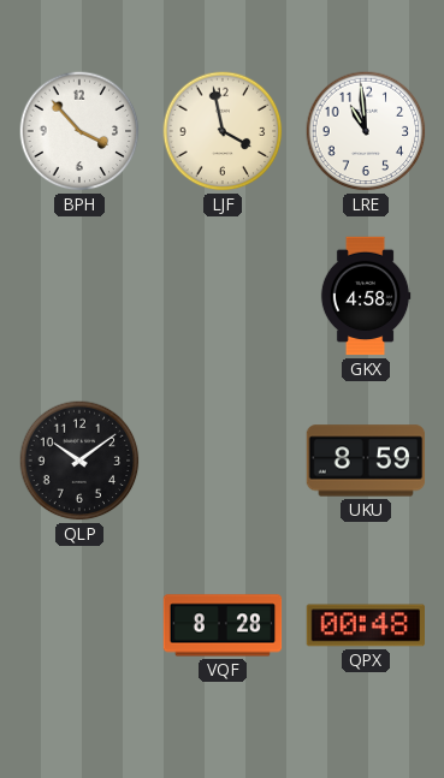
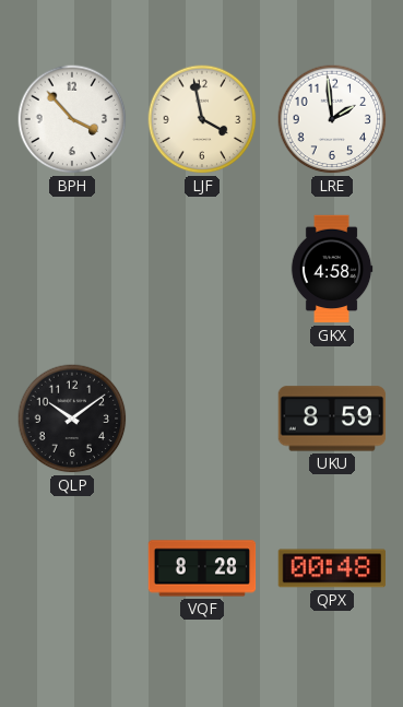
LRE: 10:59 -> 1:59 (332, 119)
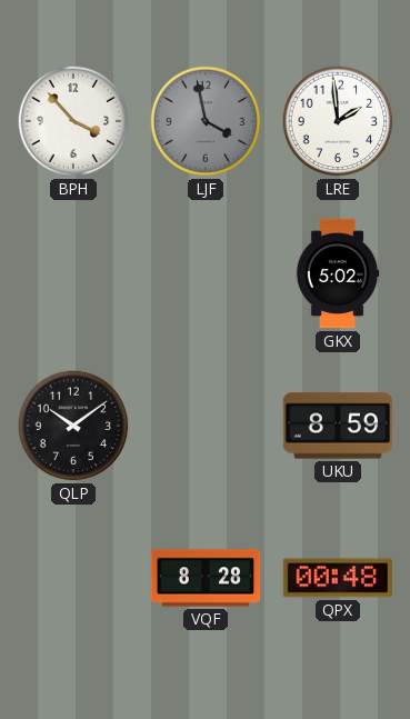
LJF dial: cream -> grey (206, 121)
GKX: 4:58 -> 5:02 (338, 273)
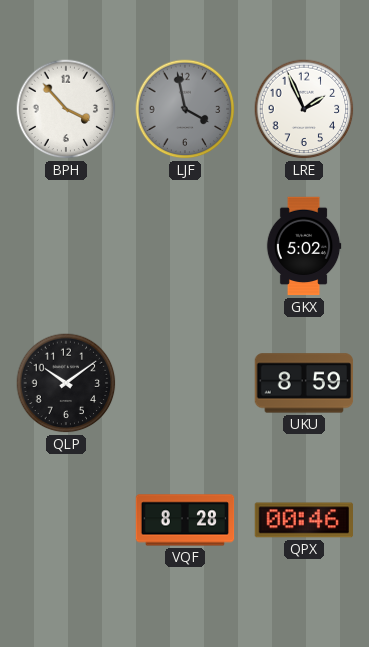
LRE: 1:59 -> 1:56 (304, 109)
QPX: 00:48 -> 00:46 (304, 520)
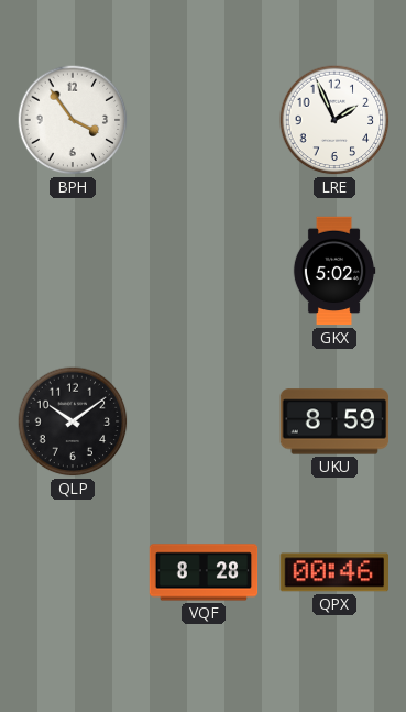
BPH: 3:53 -> 3:54 (73, 120)
LJF: 3:58 -> none (185, 109)
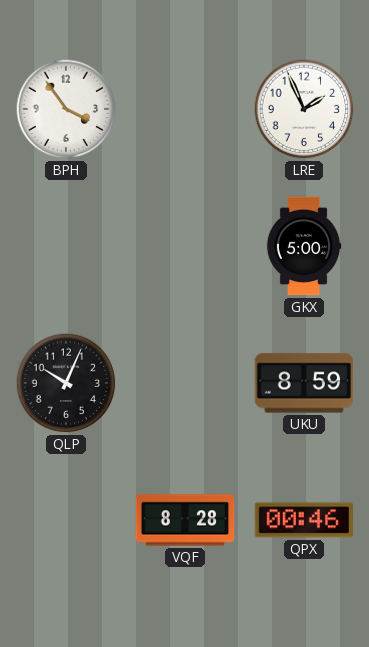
GKX: 5:02 -> 5:00 (304, 246)
QLP: 10:09 -> 10:04 (66, 383)
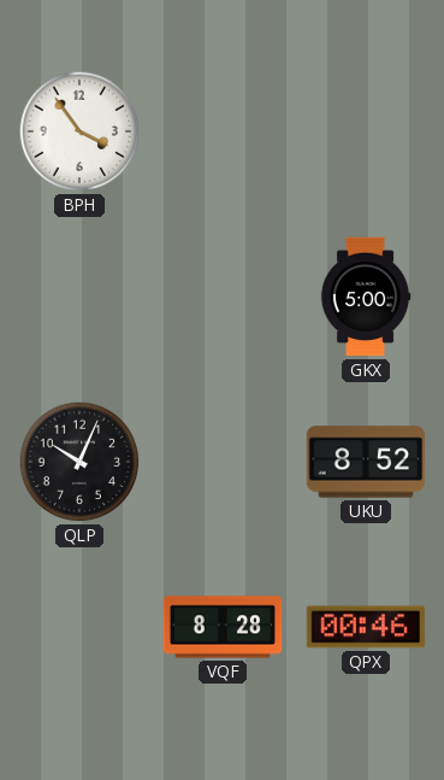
LRE: 1:56 -> none (304, 109)
UKU: 8:59 -> 8:52 (366, 462)
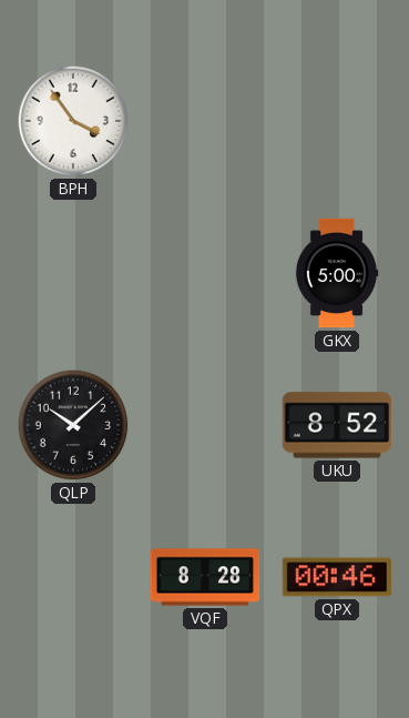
QLP: 10:04 -> 10:08 (73, 425)
